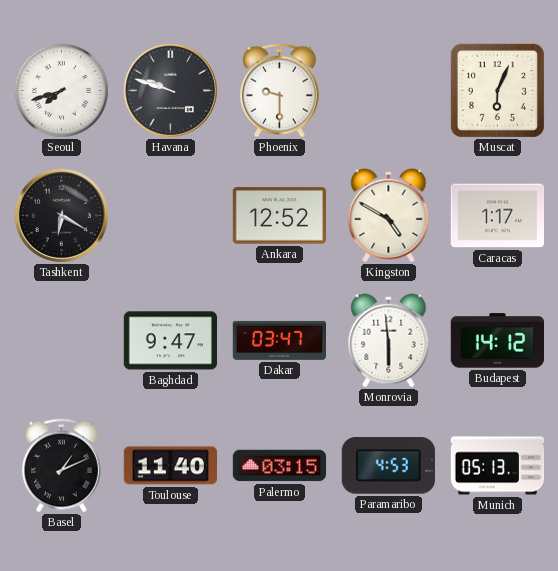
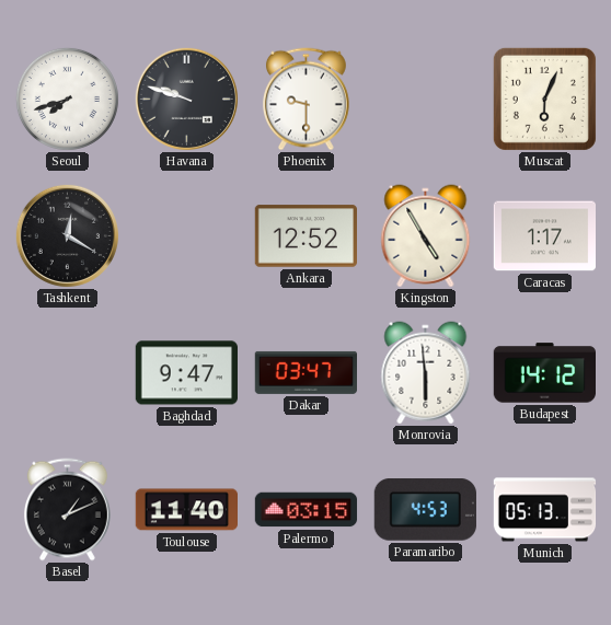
Tashkent: 6:20 -> 12:20 (67, 235)
Kingston: 4:50 -> 4:55 (426, 236)
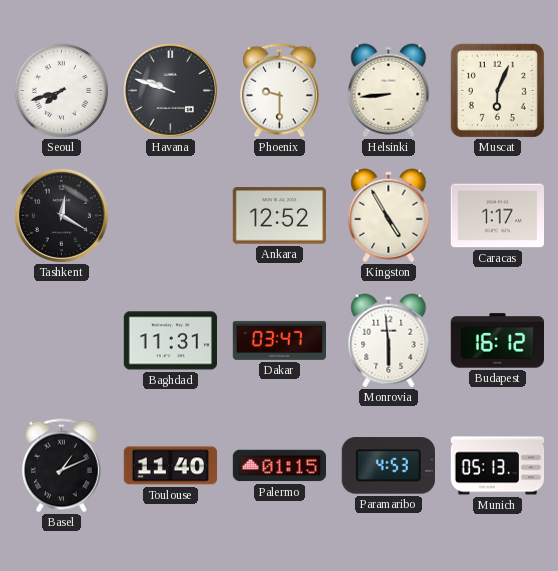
Helsinki: none -> 8:44 (389, 91)
Baghdad: 9:47 -> 11:31 (170, 341)
Budapest: 14:12 -> 16:12 (497, 341)
Palermo: 03:15 -> 01:15 (280, 466)
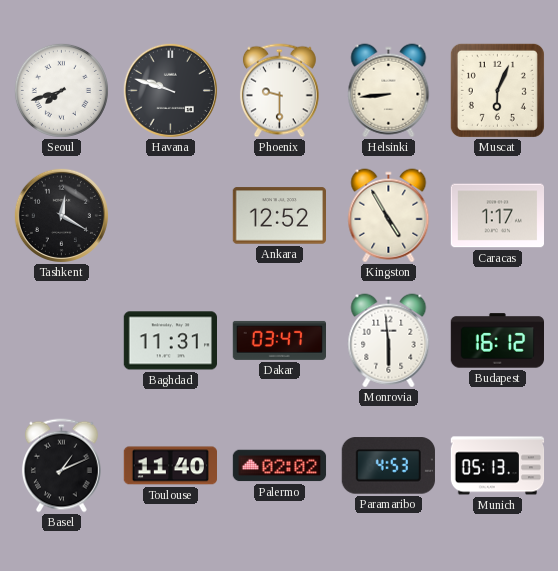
Palermo: 01:15 -> 02:02 (280, 466)
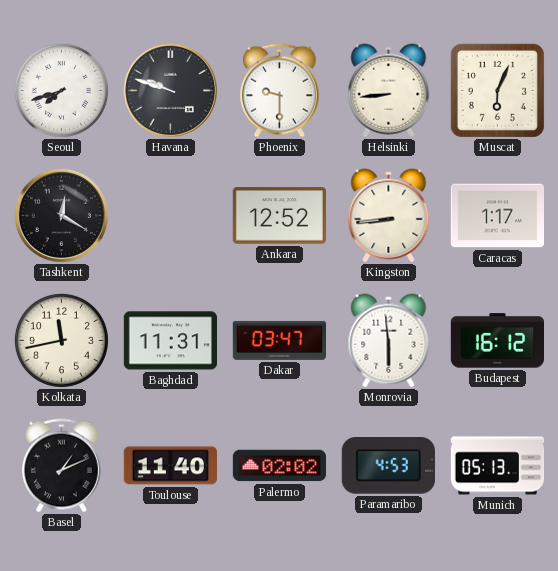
Kingston: 4:55 -> 8:44 (389, 216)
Kolkata: none -> 11:43 (61, 340)
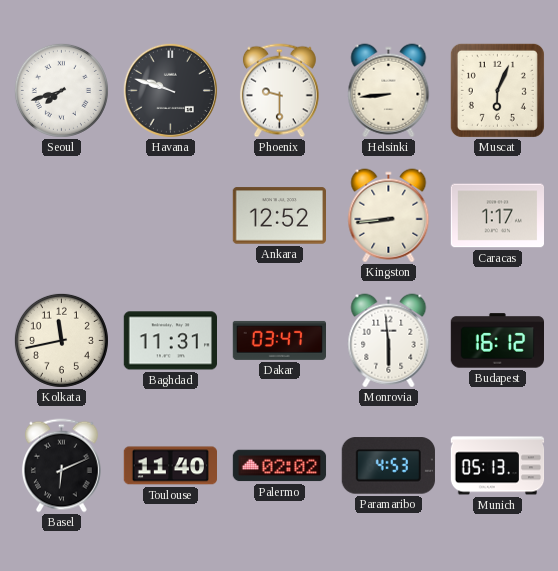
Tashkent: 12:20 -> none (61, 215)
Basel: 1:11 -> 6:11 (61, 466)
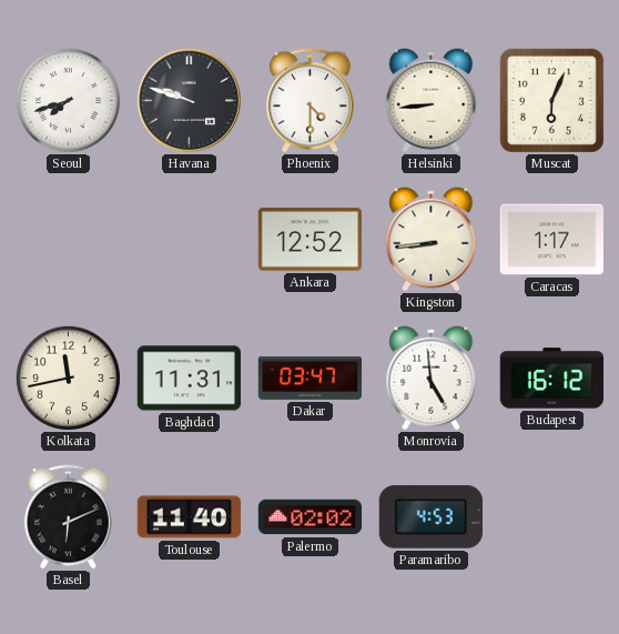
Phoenix: 9:30 -> 4:30 (309, 101)
Monrovia: 5:59 -> 4:59 (432, 379)
Munich: 05:13 -> none (498, 466)
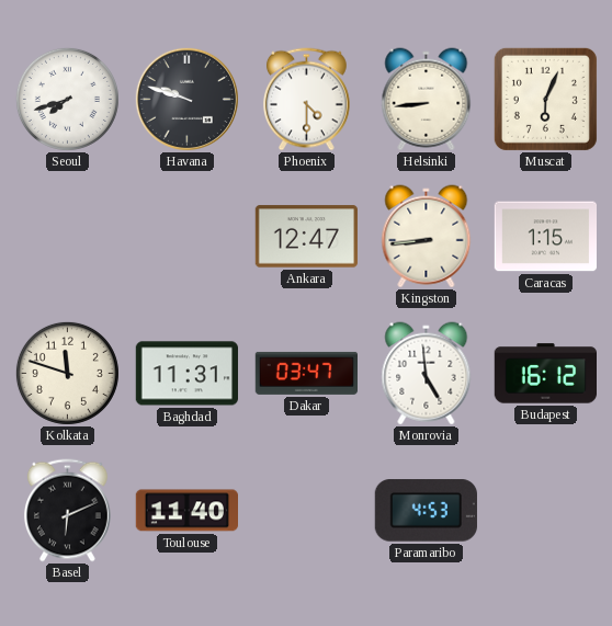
Ankara: 12:52 -> 12:47 (306, 237)
Caracas: 1:17 -> 1:15 (545, 237)
Kolkata: 11:43 -> 11:48 (67, 373)
Palermo: 02:02 -> none (311, 517)
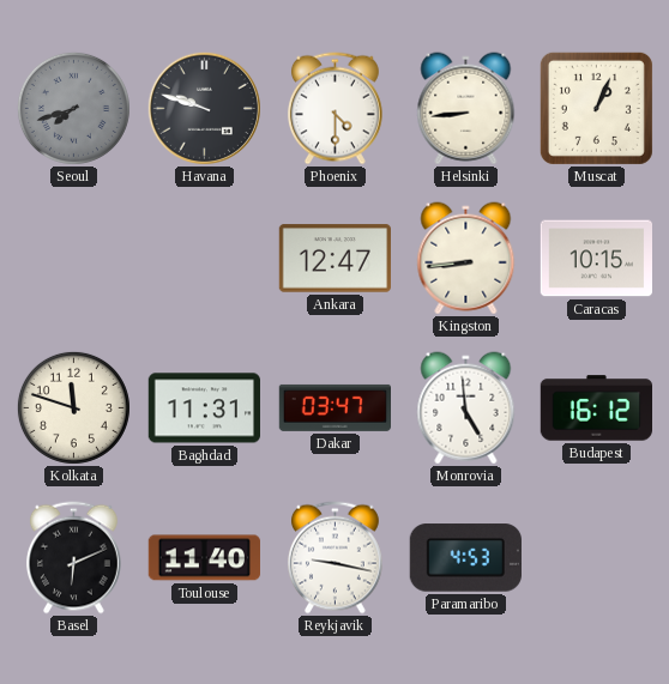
Seoul dial: white -> grey (73, 108)
Muscat: 6:04 -> 1:04 (596, 108)
Caracas: 1:15 -> 10:15 (596, 259)
Reykjavik: none -> 9:17 (334, 558)
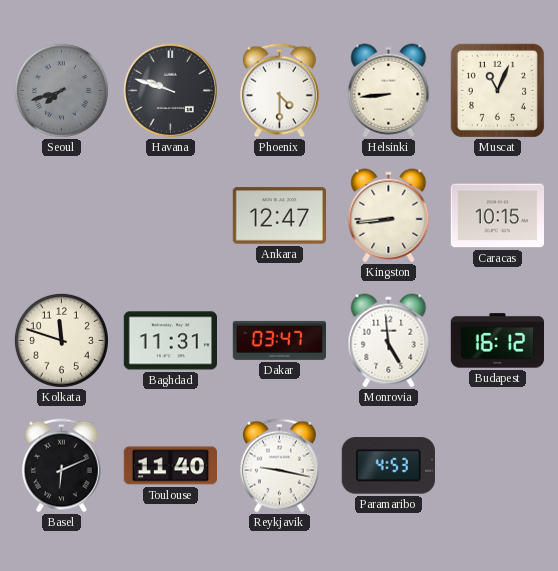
Muscat: 1:04 -> 11:04 (497, 90)
